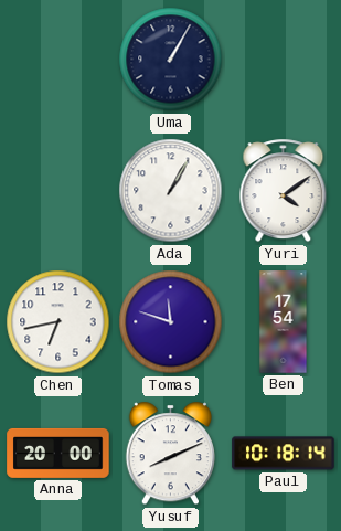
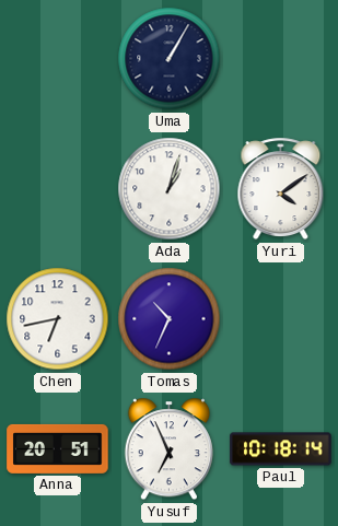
Ada: 1:05 -> 1:03 (170, 189)
Tomas: 11:48 -> 10:34 (170, 319)
Ben: 17:54 -> none (284, 322)
Anna: 20:00 -> 20:51 (58, 448)
Yusuf: 8:11 -> 6:56 (168, 449)
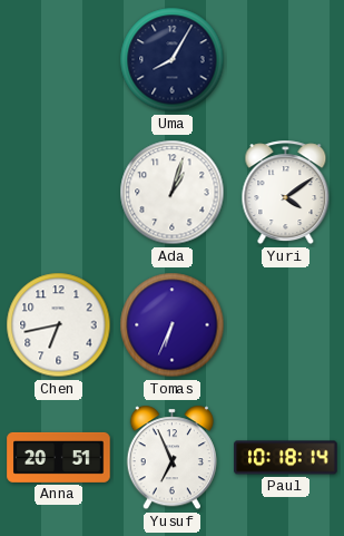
Uma: 1:05 -> 8:05 (173, 60)
Tomas: 10:34 -> 6:34 (173, 325)
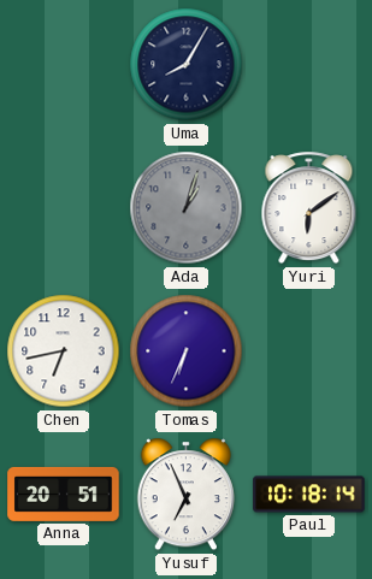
Ada dial: white -> grey (187, 208)
Yuri: 4:09 -> 6:09 (309, 208)
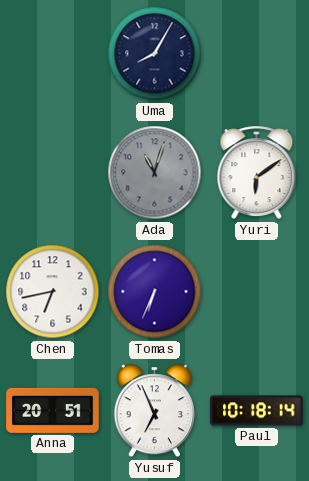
Ada: 1:03 -> 11:03 (155, 173)
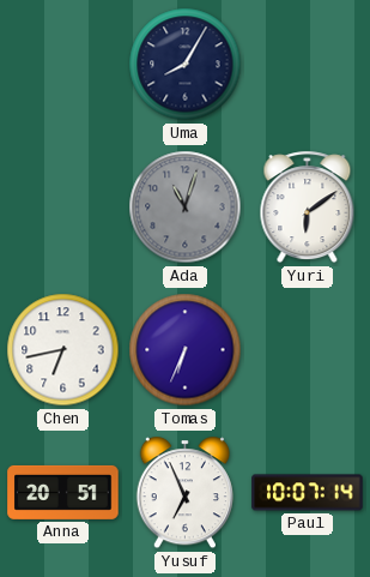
Paul: 10:18 -> 10:07 (308, 493)
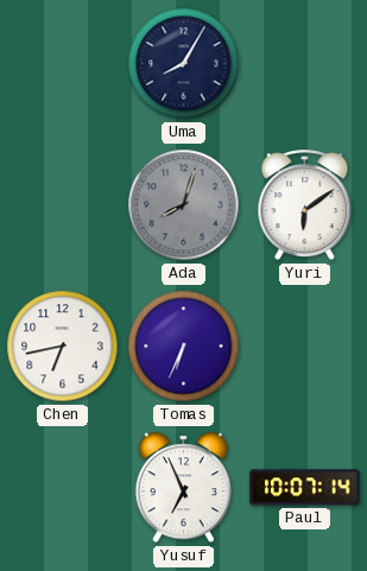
Ada: 11:03 -> 8:03 (184, 205)
Anna: 20:51 -> none (63, 492)
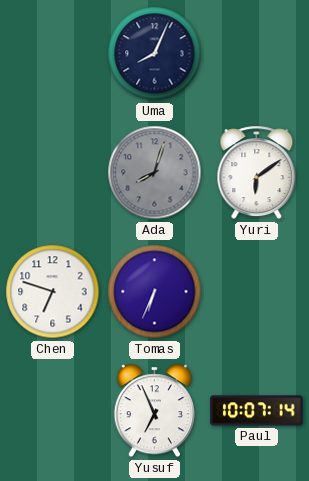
Uma: 8:05 -> 8:04 (155, 54)
Chen: 6:43 -> 6:48 (53, 292)
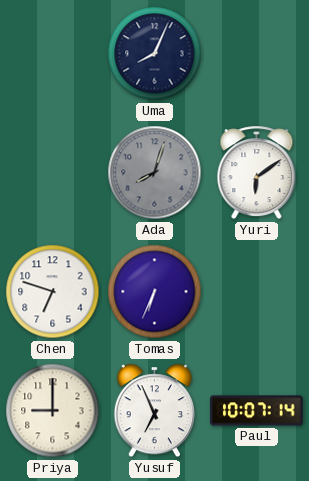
Priya: none -> 9:00 (53, 411)
